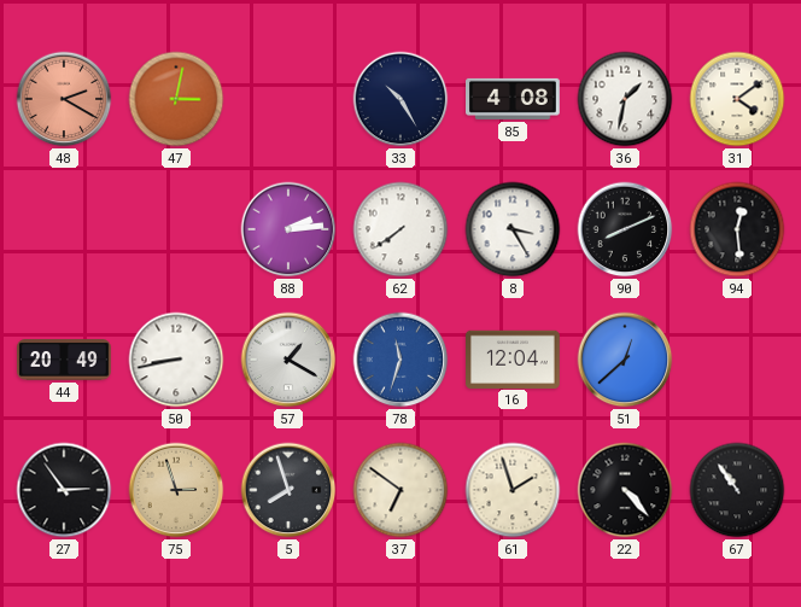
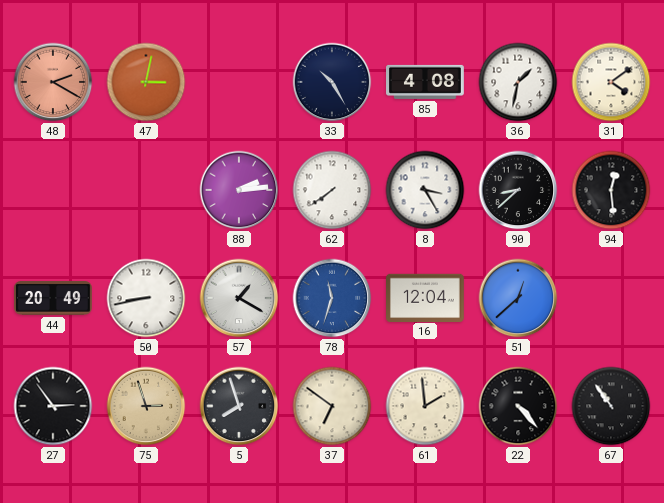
90: 8:11 -> 8:38 (518, 190)
61: 1:57 -> 1:59 (425, 406)
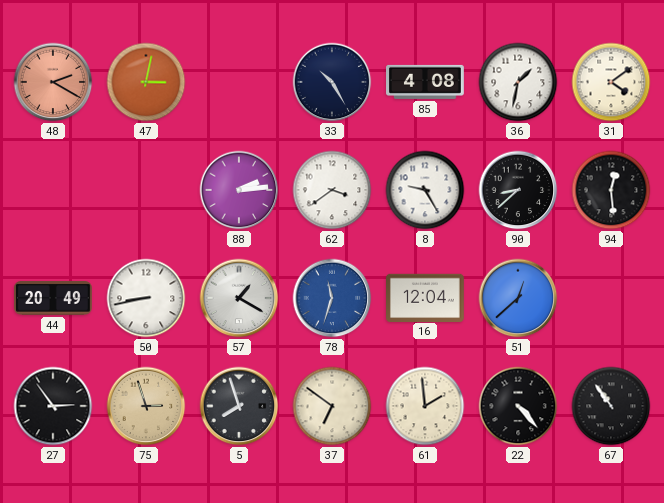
62: 7:39 -> 3:39 (332, 190)
8: 3:25 -> 9:25 (425, 190)
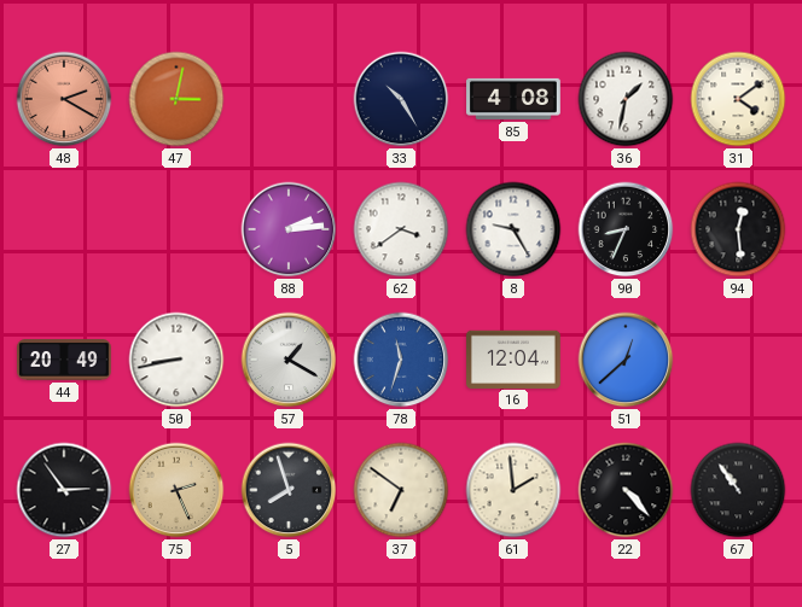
90: 8:38 -> 8:34 (626, 229)
75: 2:57 -> 2:26 (176, 490)
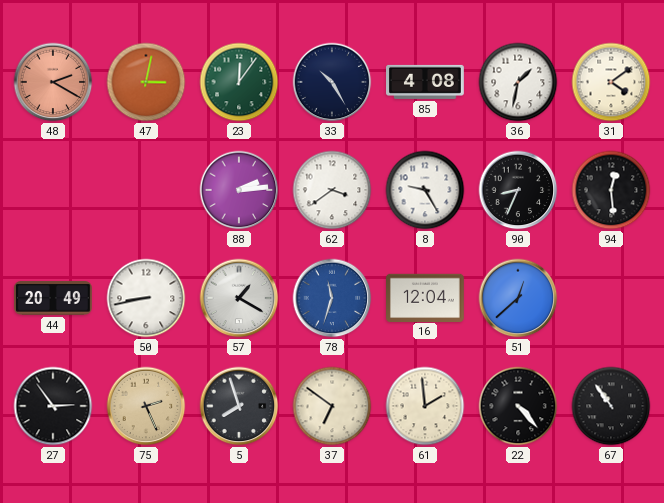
23: none -> 12:06 (239, 82)
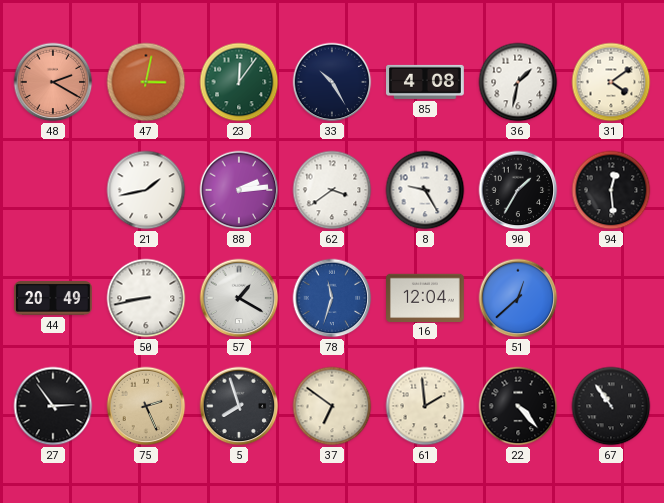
21: none -> 1:43 (146, 190)
90: 8:34 -> 1:35 (518, 190)
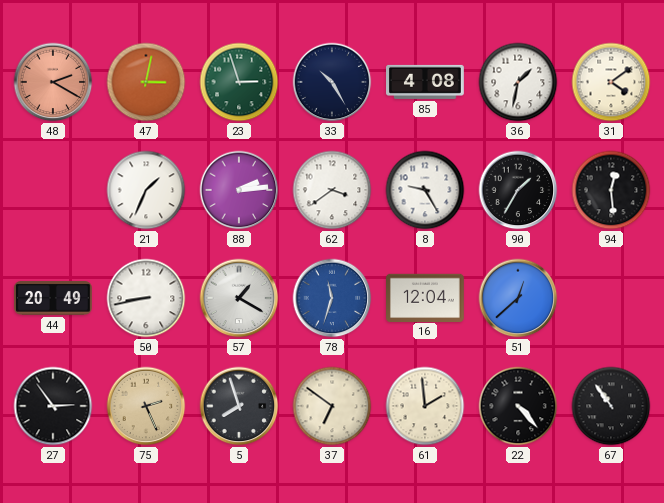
23: 12:06 -> 2:57 (239, 82)
21: 1:43 -> 1:34 (146, 190)
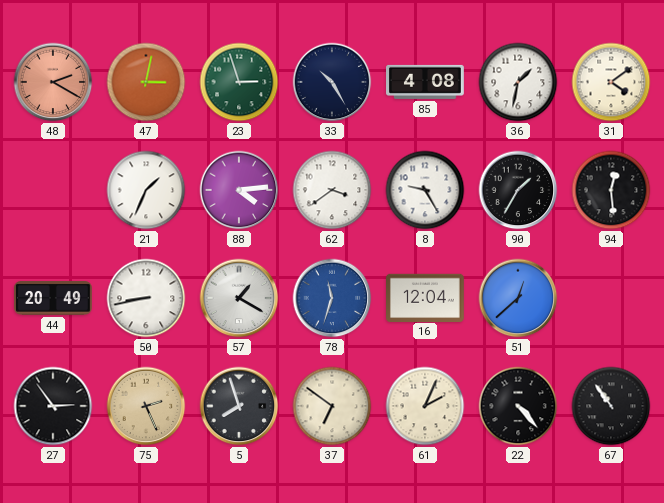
88: 2:14 -> 4:14 (239, 190)
61: 1:59 -> 2:04 (425, 406)
